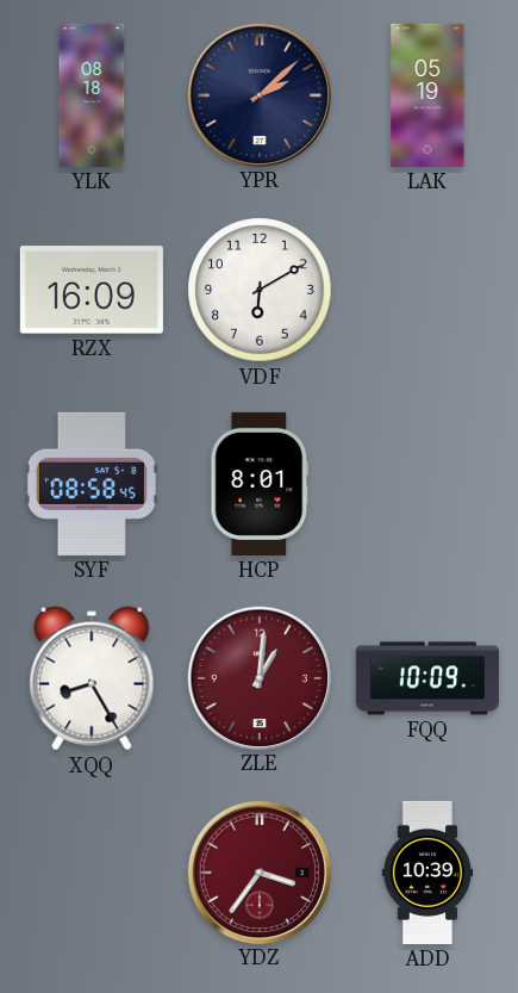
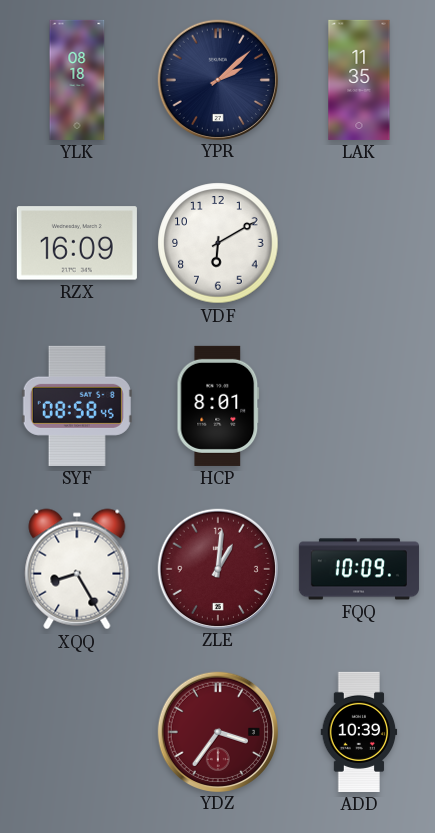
LAK: 05:19 -> 11:35 (359, 80)
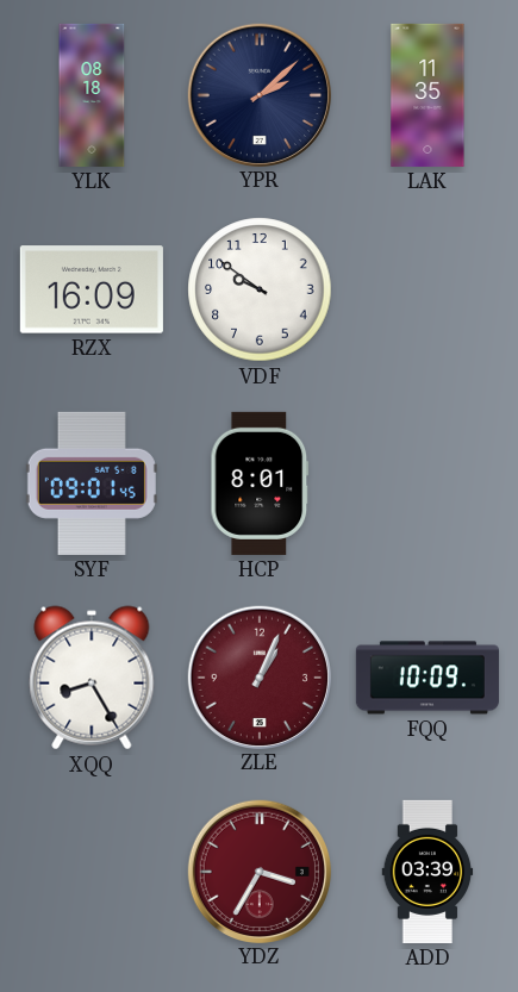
VDF: 6:10 -> 9:51 (260, 289)
SYF: 08:58 -> 09:01 (92, 483)
ZLE: 1:01 -> 1:04 (258, 676)
YDZ: 3:36 -> 3:35 (258, 871)
ADD: 10:39 -> 03:39 (427, 872)
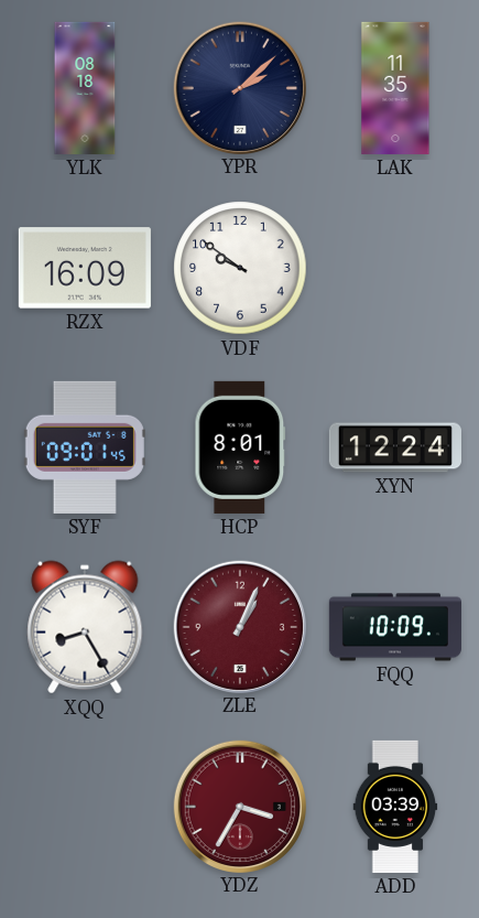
XYN: none -> 12:24 (395, 447)
